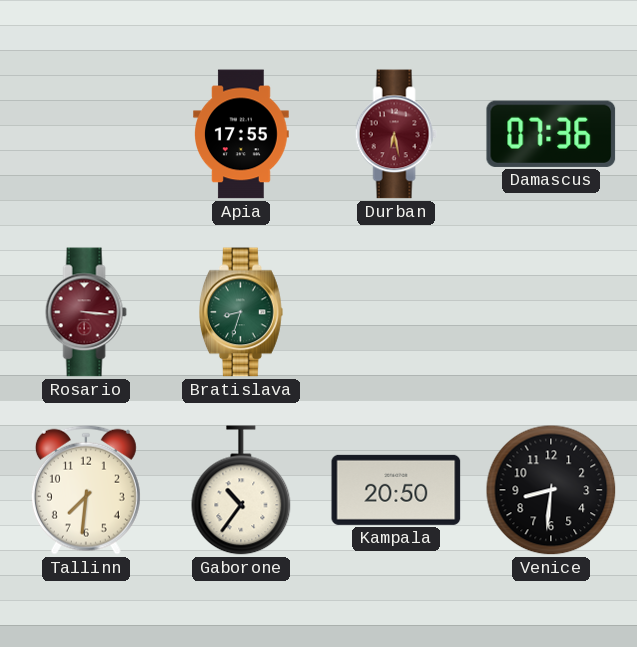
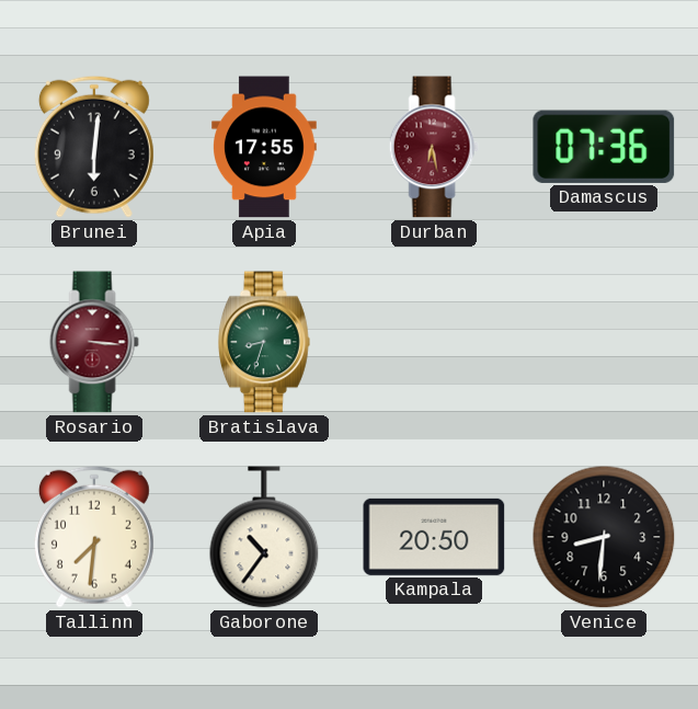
Brunei: none -> 6:01 (94, 147)
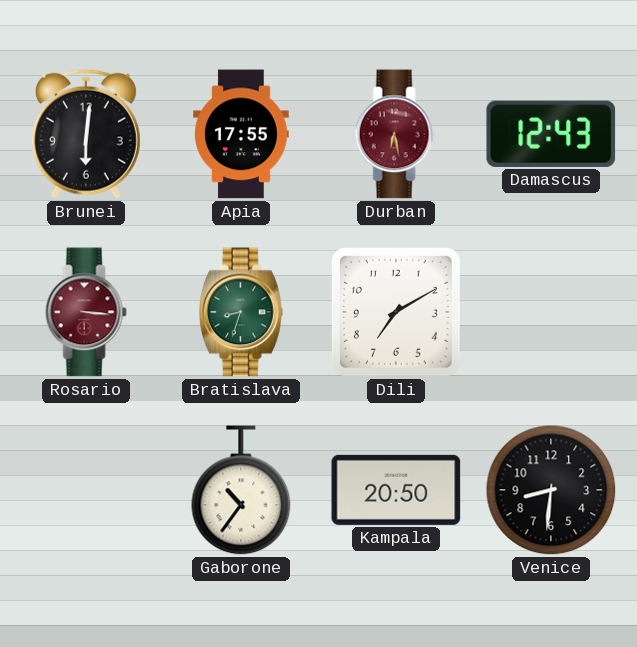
Damascus: 07:36 -> 12:43 (551, 134)
Dili: none -> 7:10 (396, 312)
Tallinn: 7:31 -> none (94, 537)
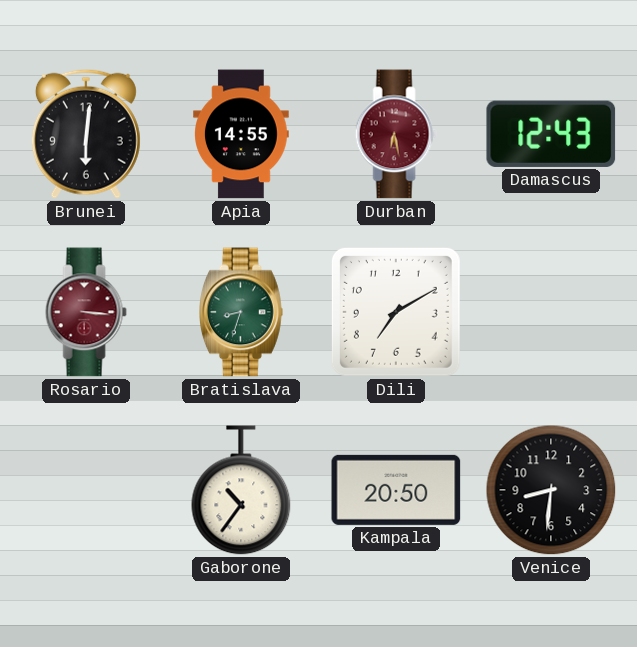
Apia: 17:55 -> 14:55 (242, 134)
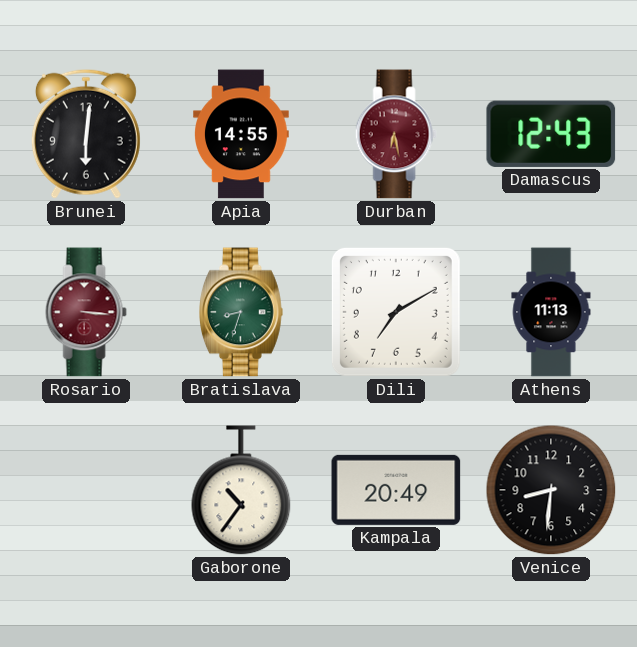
Athens: none -> 11:13 (551, 312)
Kampala: 20:50 -> 20:49 (396, 490)
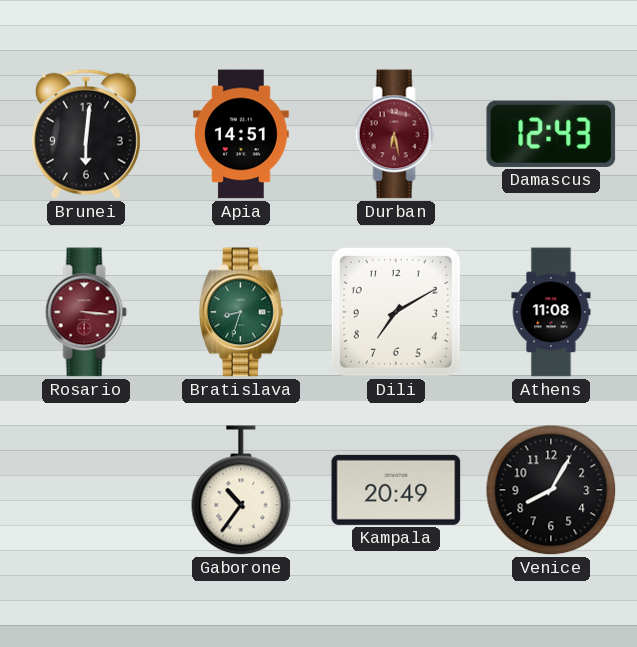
Apia: 14:55 -> 14:51 (242, 134)
Athens: 11:13 -> 11:08 (551, 312)
Venice: 8:31 -> 8:05 (551, 490)
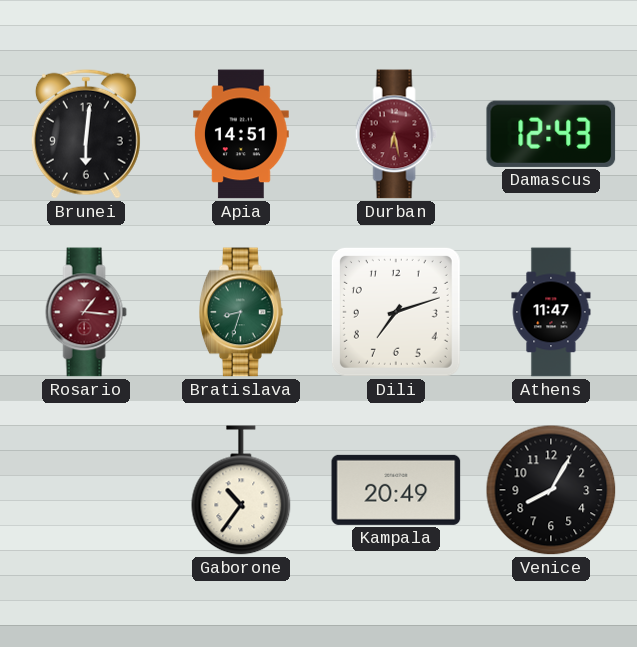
Rosario: 3:16 -> 1:16 (86, 312)
Dili: 7:10 -> 7:12 (396, 312)
Athens: 11:08 -> 11:47 (551, 312)
